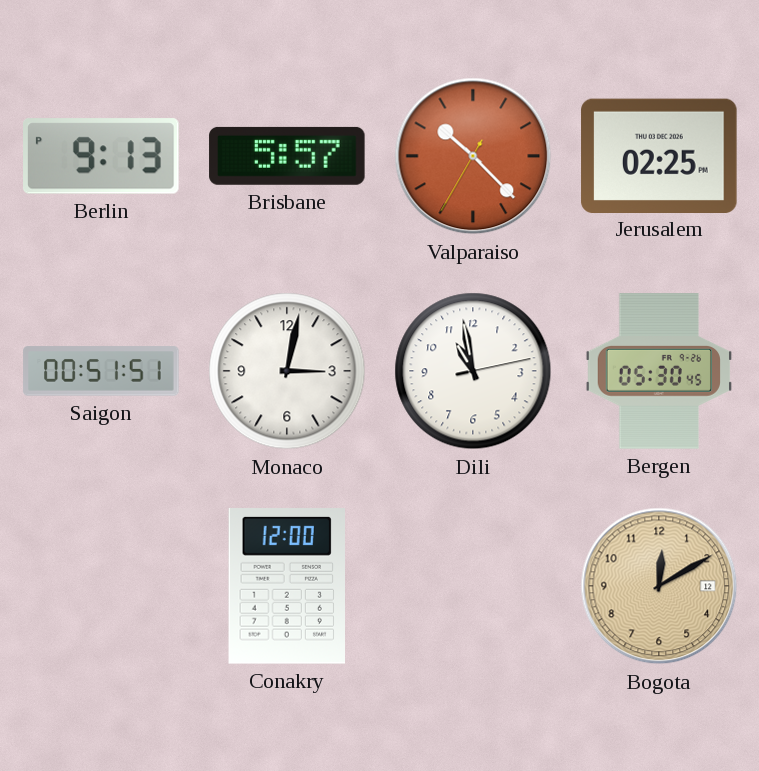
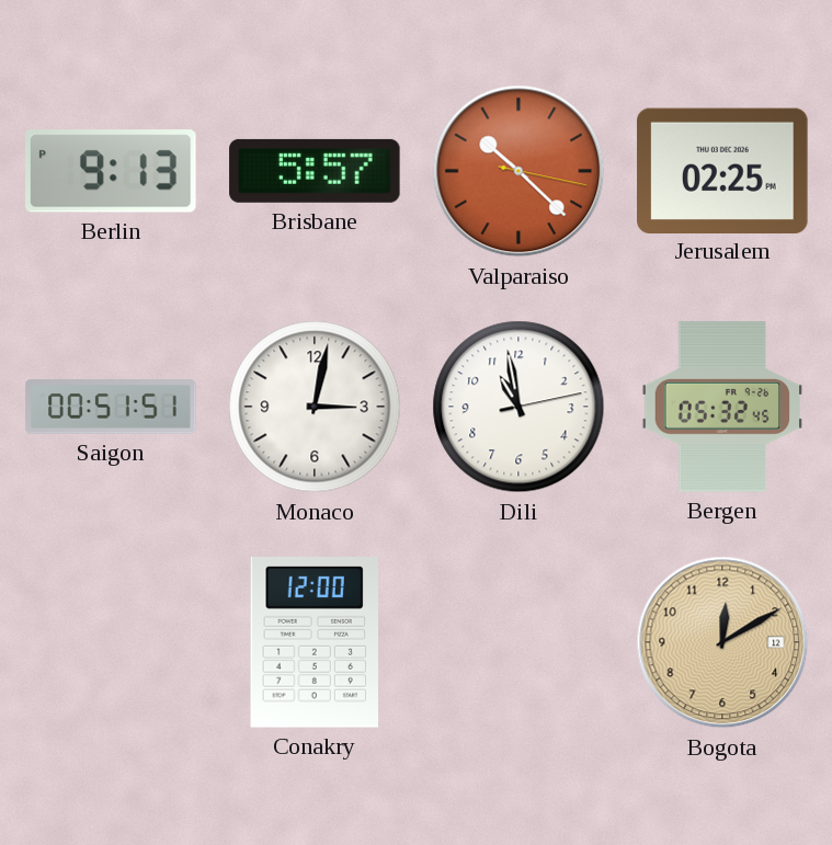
Valparaiso: 10:22:35 -> 10:22:17 (518, 171)
Bergen: 05:30 -> 05:32 (721, 407)
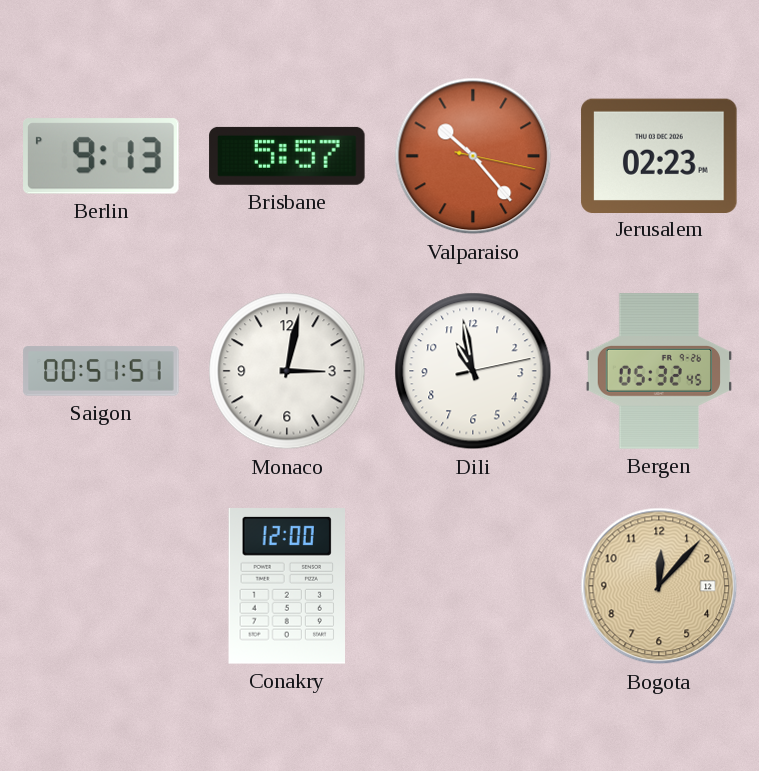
Valparaiso: 10:22 -> 10:23 (473, 156)
Jerusalem: 02:25 -> 02:23 (659, 155)
Bogota: 12:10 -> 12:07 (659, 586)
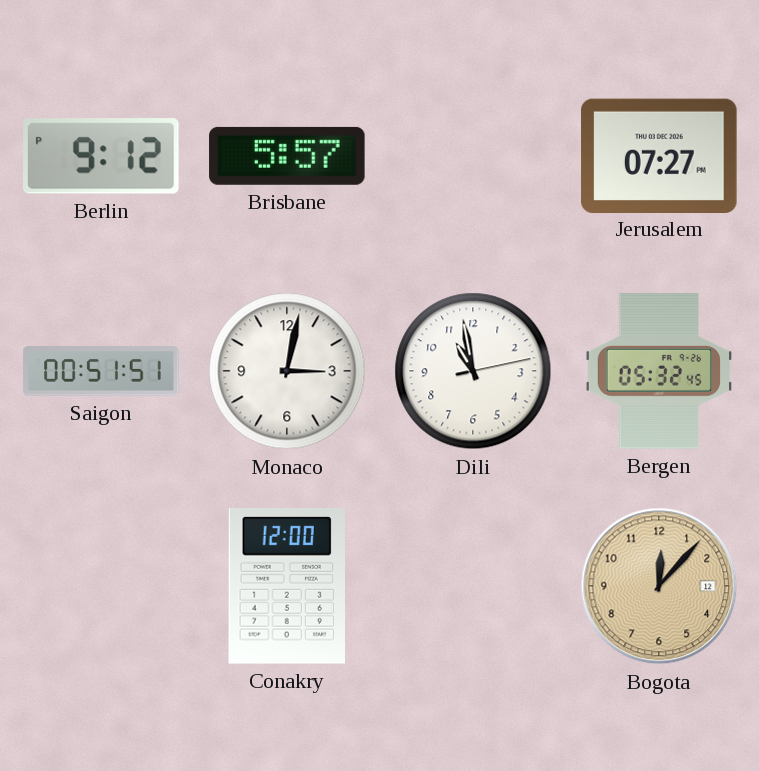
Berlin: 9:13 -> 9:12 (101, 156)
Valparaiso: 10:23 -> none (473, 156)
Jerusalem: 02:23 -> 07:27 (659, 155)
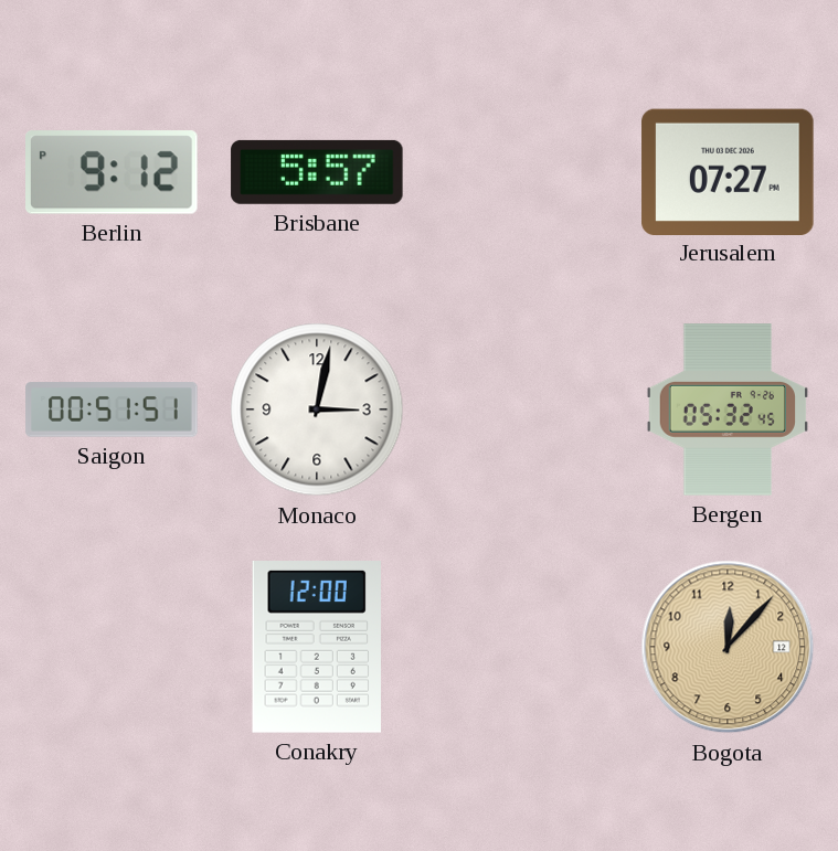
Dili: 10:58 -> none (473, 371)
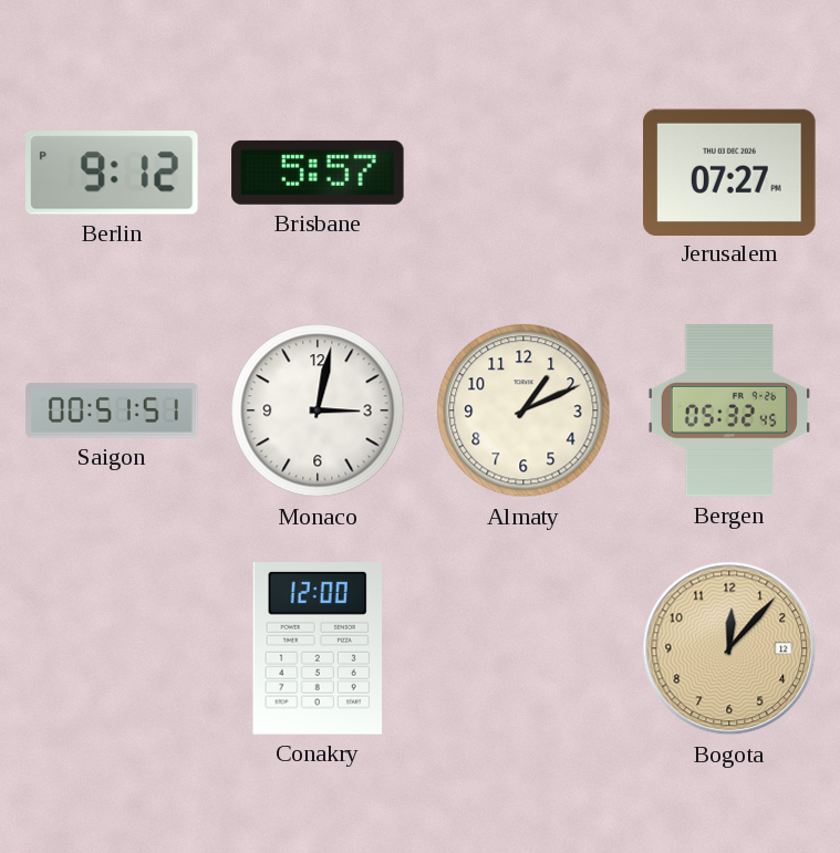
Almaty: none -> 1:11 (523, 410)
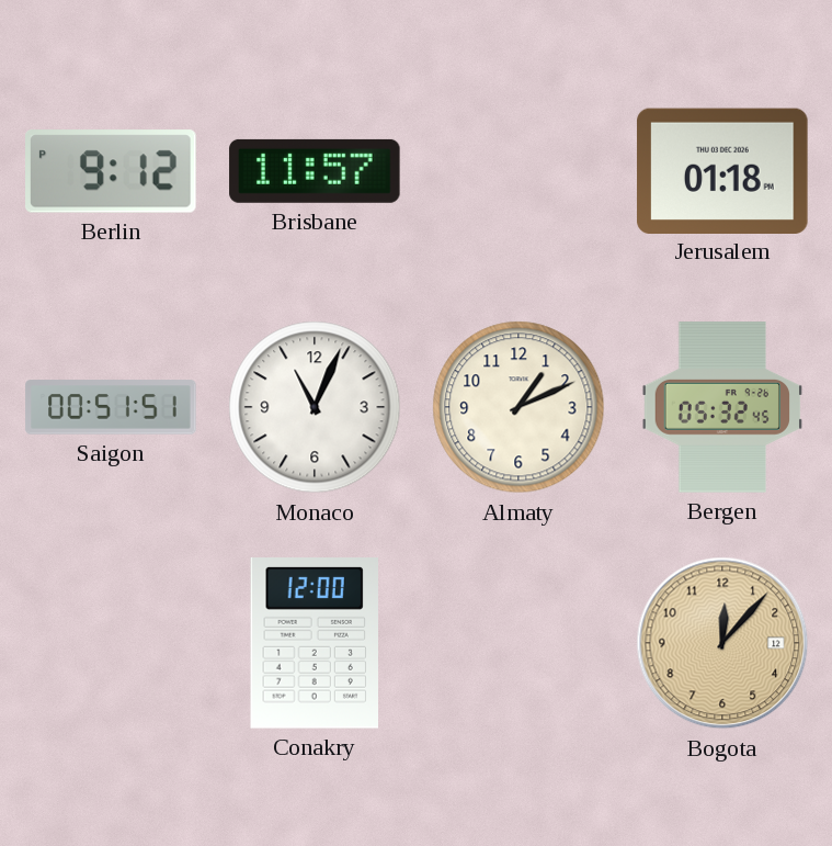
Brisbane: 5:57 -> 11:57 (315, 171)
Jerusalem: 07:27 -> 01:18 (722, 170)
Monaco: 3:02 -> 11:04 (315, 407)
